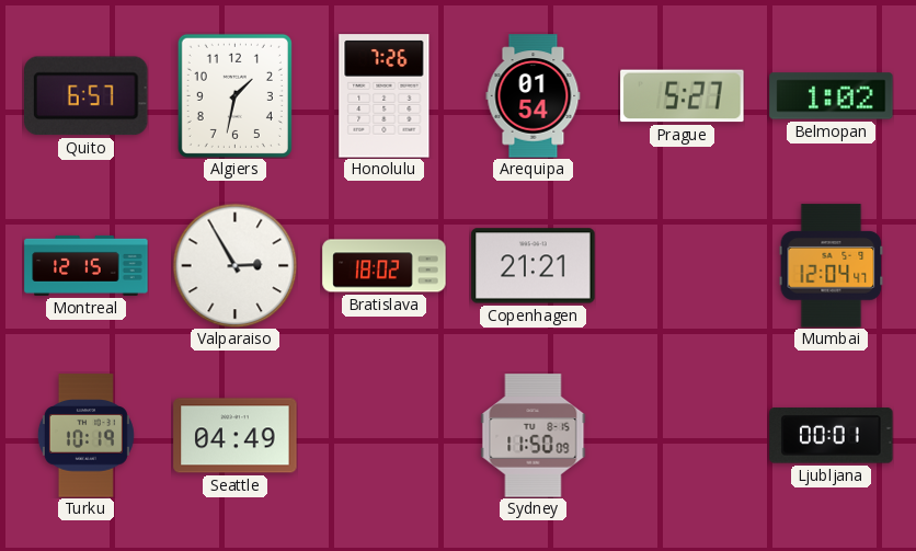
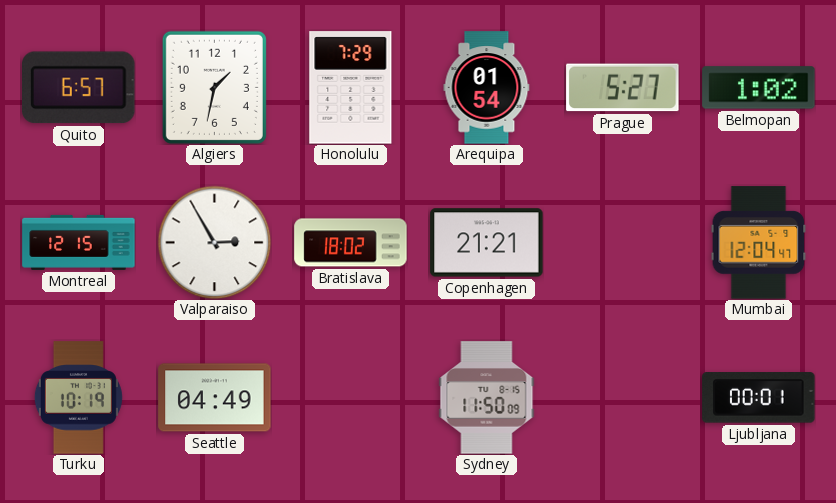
Honolulu: 7:26 -> 7:29 (351, 88)
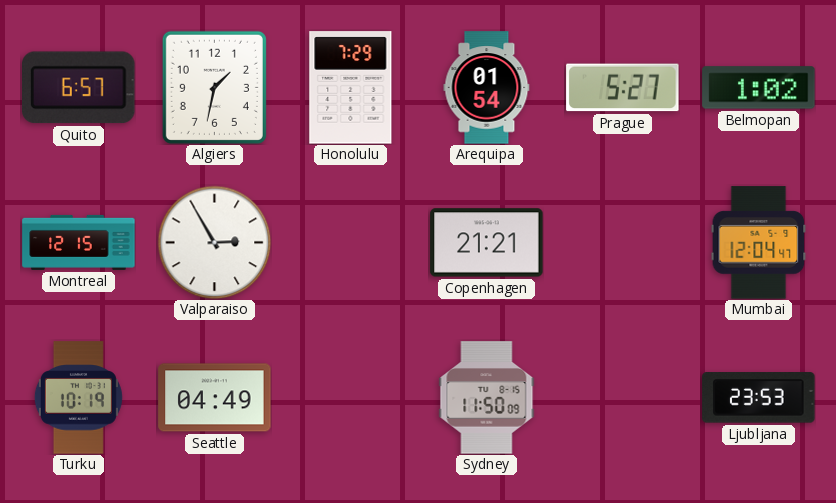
Bratislava: 18:02 -> none (351, 243)
Ljubljana: 00:01 -> 23:53 (759, 398)
